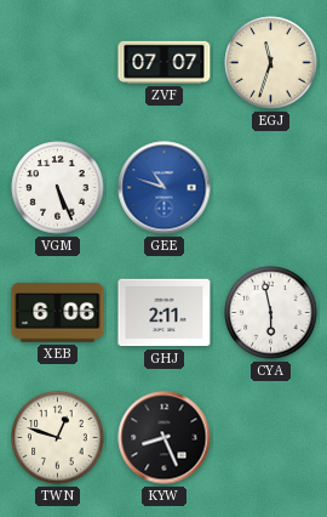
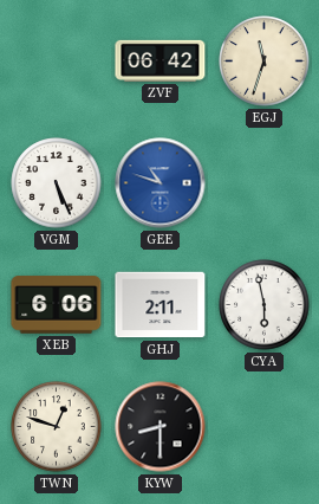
ZVF: 07:07 -> 06:42 (161, 60)
KYW: 8:26 -> 8:30 (161, 427)
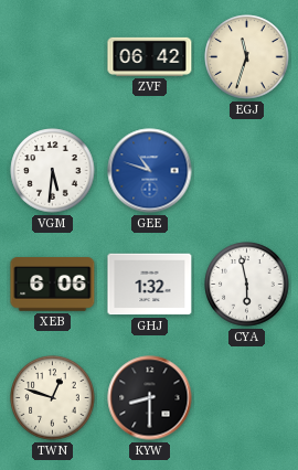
VGM: 5:26 -> 5:31 (53, 171)
GHJ: 2:11 -> 1:32 (150, 285)
